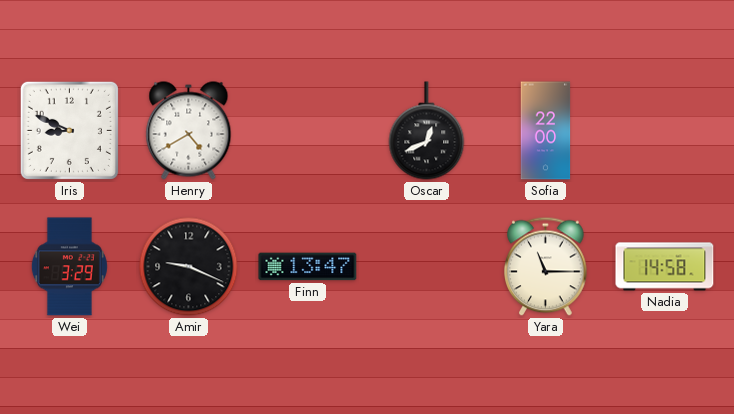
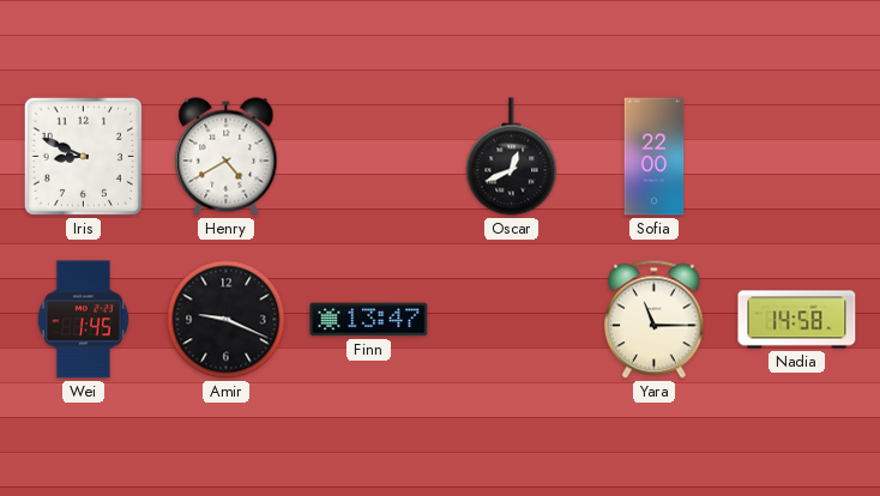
Wei: 3:29 -> 1:45 (83, 320)
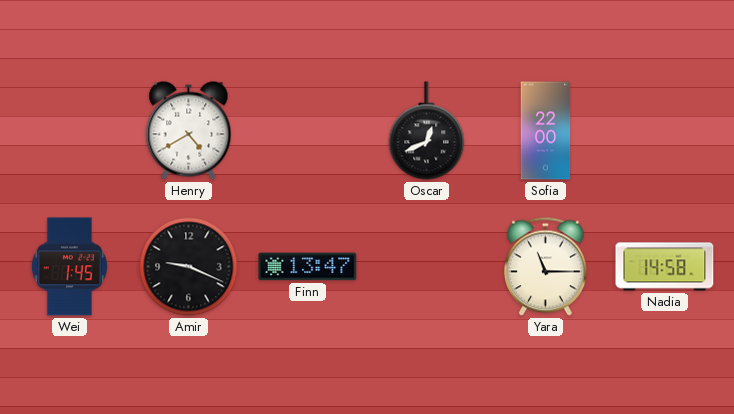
Iris: 8:49 -> none (83, 156)
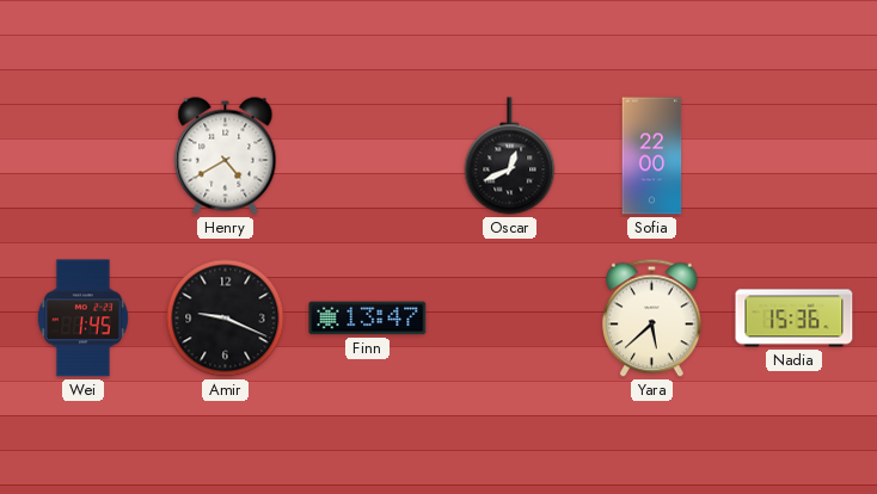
Yara: 11:15 -> 5:38 (652, 319)
Nadia: 14:58 -> 15:36 (795, 319)
